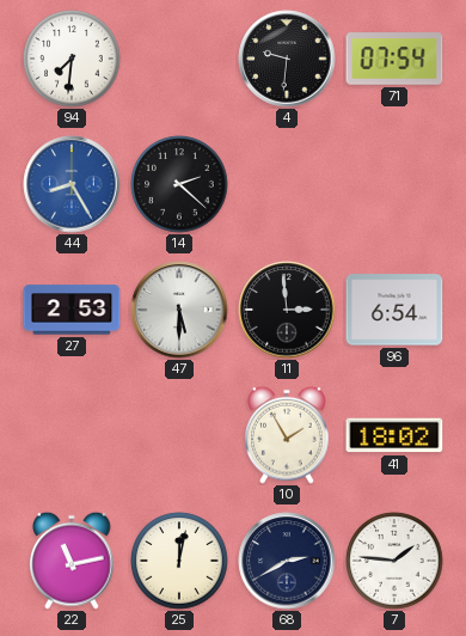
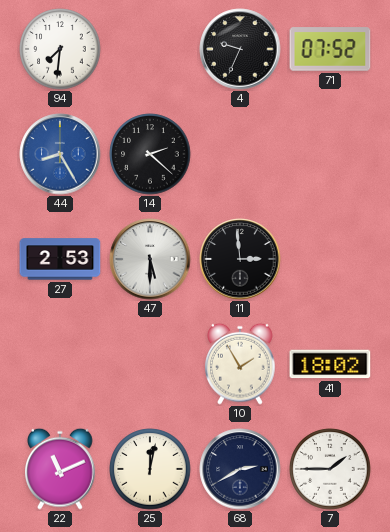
4: 9:31 -> 9:34 (240, 49)
71: 07:54 -> 07:52 (330, 49)
96: 6:54 -> none (394, 310)
22: 11:13 -> 11:11 (60, 469)
7: 1:46 -> 1:45 (330, 469)
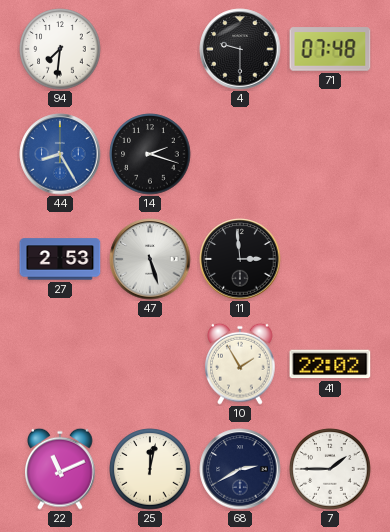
4: 9:34 -> 9:30 (240, 49)
71: 07:52 -> 07:48 (330, 49)
14: 2:22 -> 2:18 (150, 154)
47: 5:30 -> 5:27 (150, 259)
41: 18:02 -> 22:02 (330, 364)
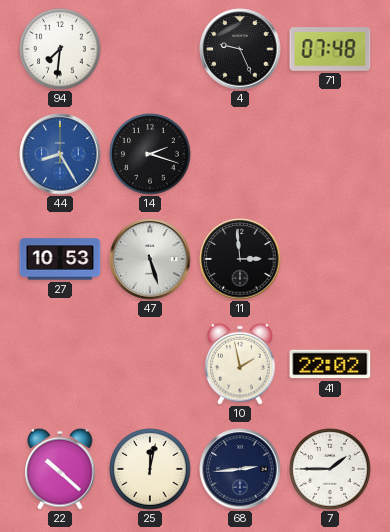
4: 9:30 -> 9:26 (240, 49)
27: 2:53 -> 10:53 (60, 259)
10: 1:55 -> 1:58 (240, 364)
22: 11:11 -> 10:22 (60, 469)
68: 2:40 -> 2:44 (240, 469)
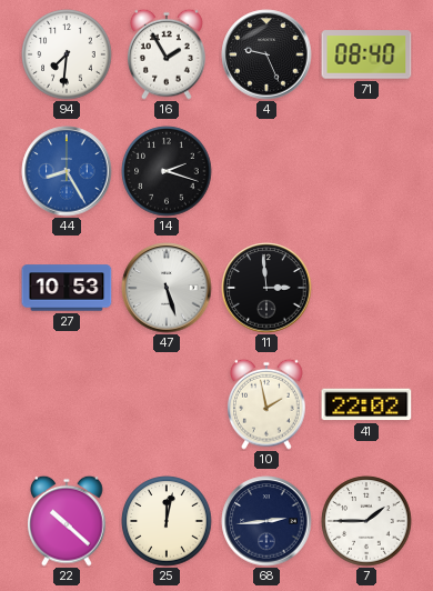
16: none -> 1:55 (167, 54)
71: 07:48 -> 08:40 (366, 54)
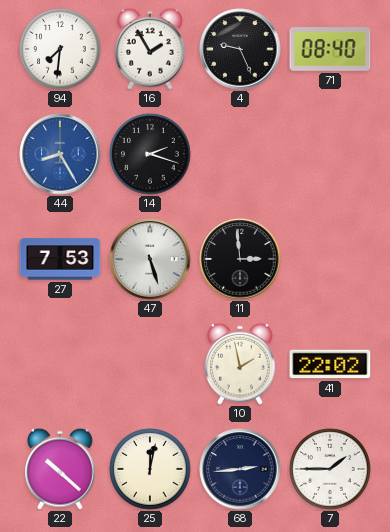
27: 10:53 -> 7:53 (60, 259)
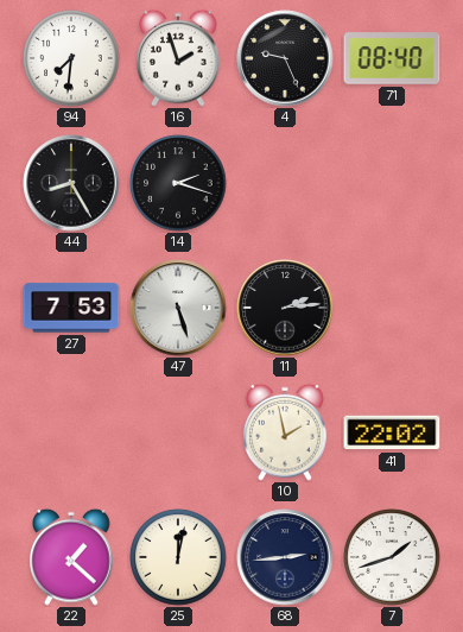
16: 1:55 -> 1:57 (178, 58)
44 dial: blue -> black (71, 183)
11: 2:59 -> 2:14 (285, 308)
22: 10:22 -> 1:22 (71, 557)
7: 1:45 -> 1:42 (392, 557)
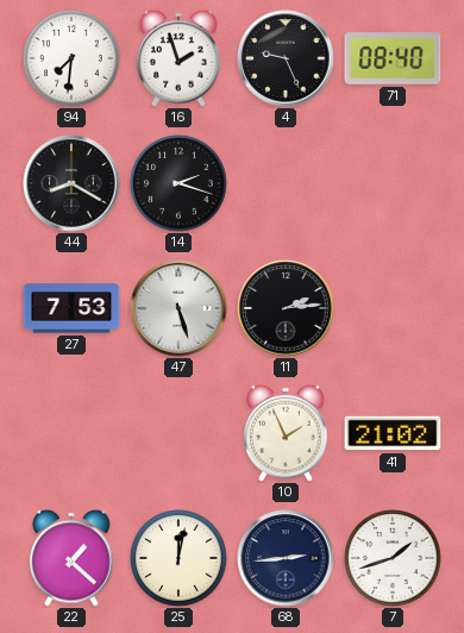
44: 8:25 -> 8:20 (71, 183)
10: 1:58 -> 1:56 (286, 433)
41: 22:02 -> 21:02 (393, 433)
